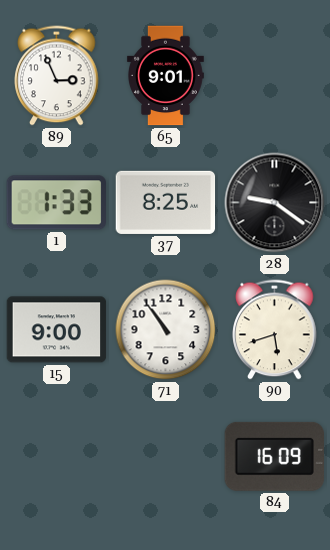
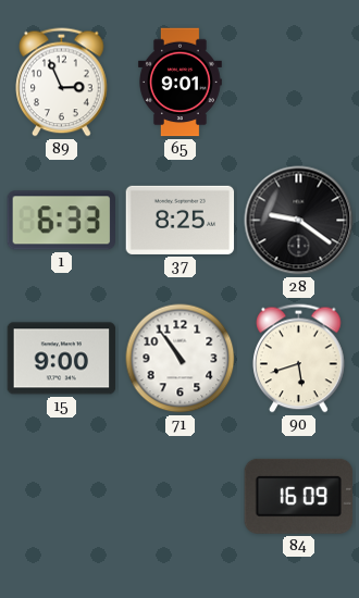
1: 1:33 -> 6:33 (61, 221)
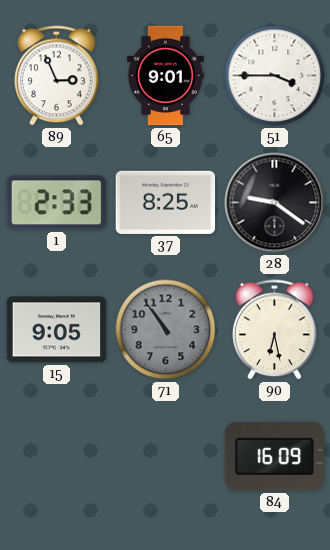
51: none -> 3:45 (275, 76)
1: 6:33 -> 2:33 (56, 203)
15: 9:00 -> 9:05 (57, 330)
71 dial: white -> grey (166, 330)
90: 5:42 -> 6:28 (275, 330)
